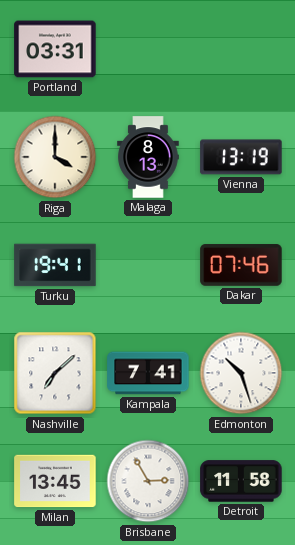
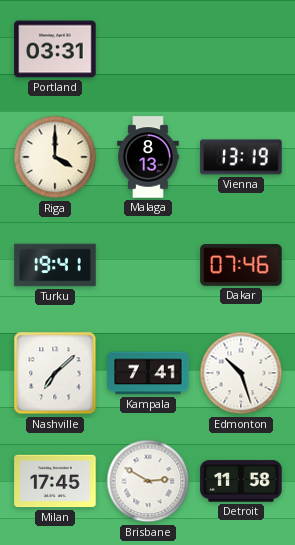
Milan: 13:45 -> 17:45 (55, 481)
Brisbane: 2:55 -> 2:50 (148, 481)
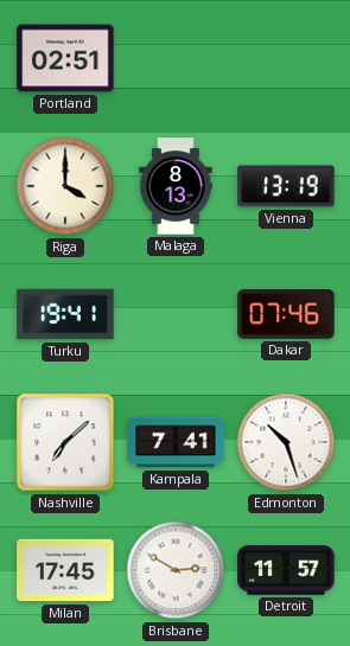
Portland: 03:31 -> 02:51 (65, 58)
Detroit: 11:58 -> 11:57 (286, 570)
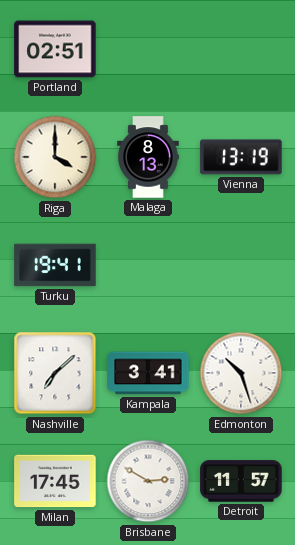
Dakar: 07:46 -> none (286, 314)
Kampala: 7:41 -> 3:41 (148, 373)
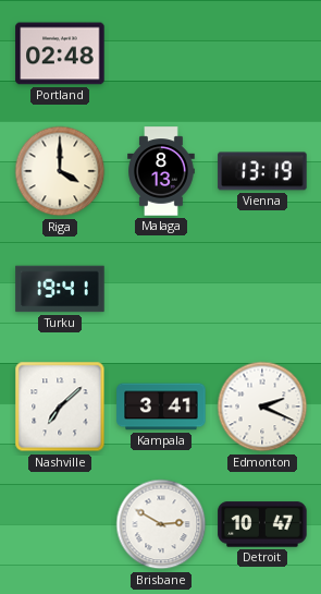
Portland: 02:51 -> 02:48 (60, 53)
Edmonton: 10:27 -> 2:19 (262, 407)
Milan: 17:45 -> none (55, 481)
Detroit: 11:57 -> 10:47 (262, 524)
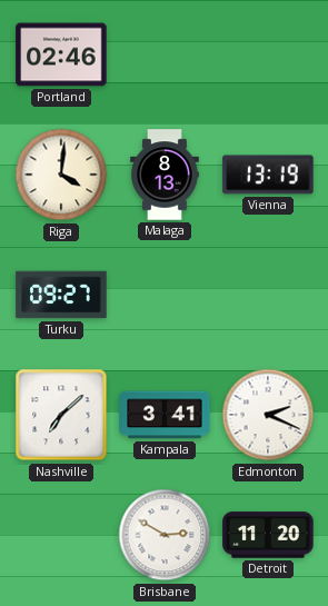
Portland: 02:48 -> 02:46 (61, 54)
Riga: 4:00 -> 4:01 (61, 175)
Turku: 19:41 -> 09:27 (61, 295)
Detroit: 10:47 -> 11:20 (268, 535)
